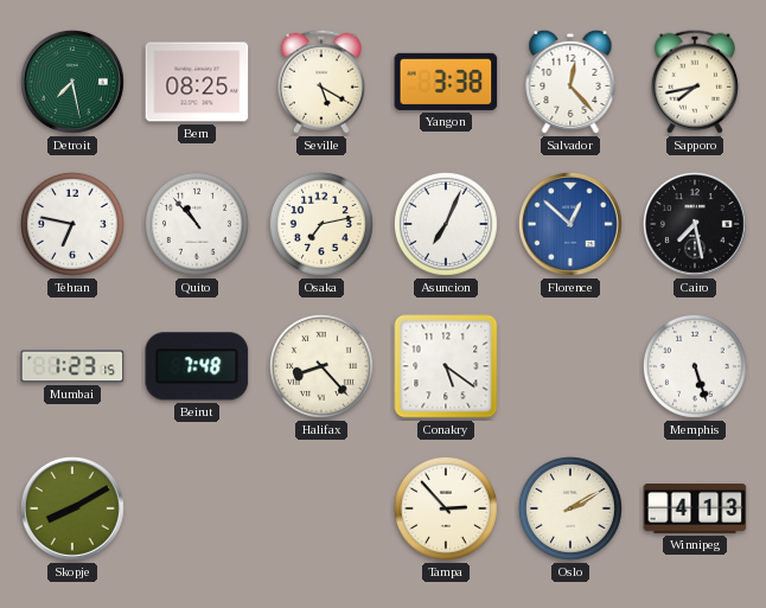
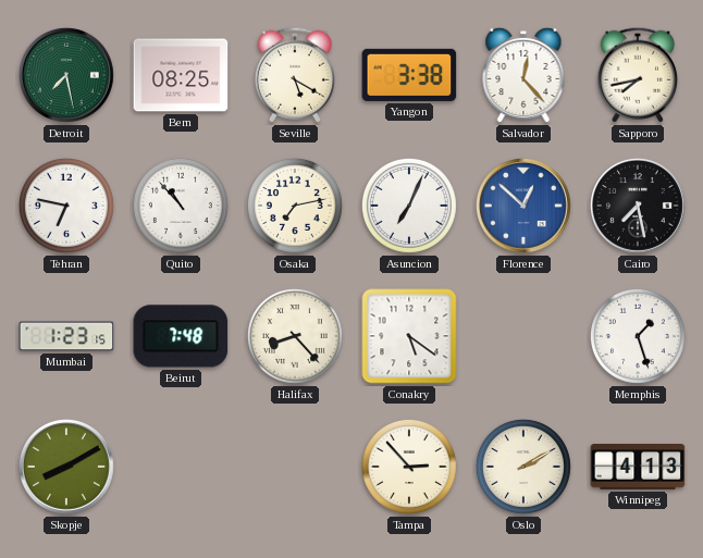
Memphis: 5:27 -> 1:27 (638, 336)
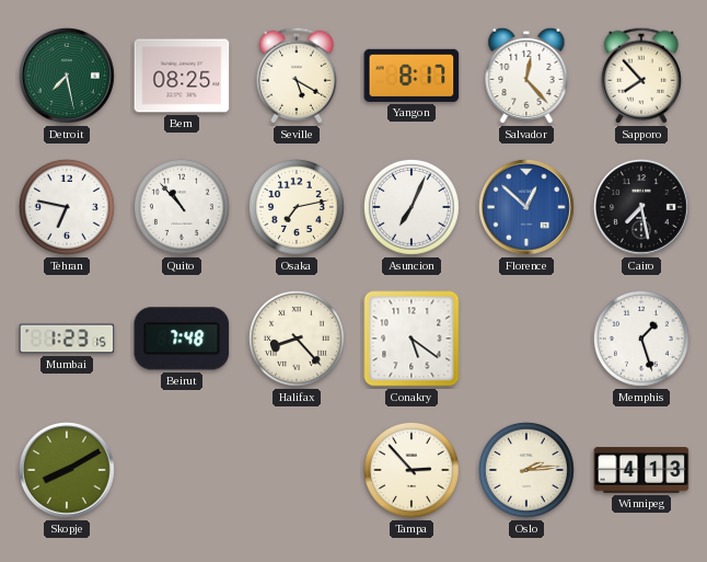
Yangon: 3:38 -> 8:17 (412, 76)
Sapporo: 7:43 -> 7:53 (641, 76)
Oslo: 2:10 -> 2:14 (526, 470)
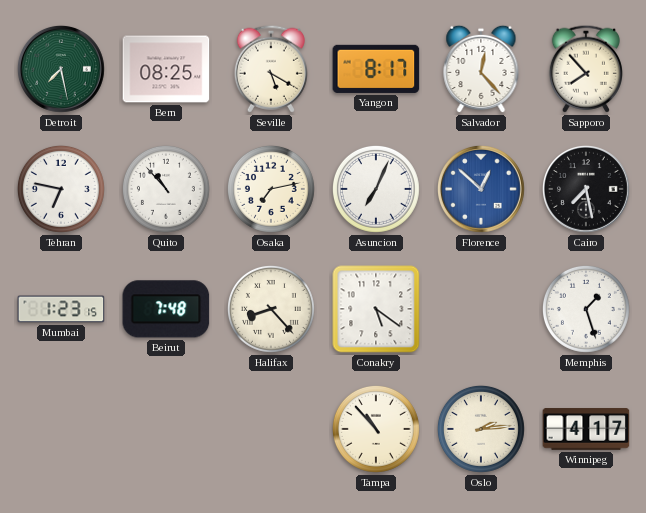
Skopje: 8:10 -> none (67, 470)
Tampa: 2:53 -> 10:53 (376, 429)
Winnipeg: 4:13 -> 4:17 (586, 429)
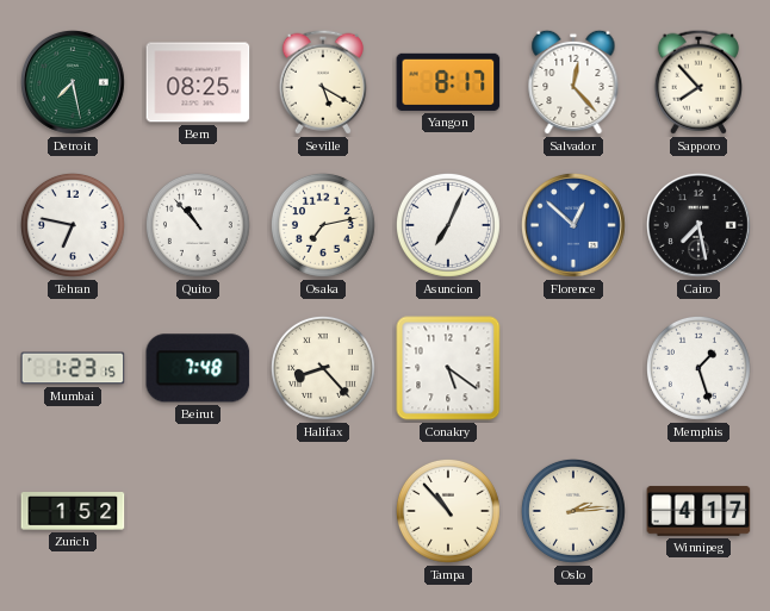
Zurich: none -> 1:52 (73, 512)
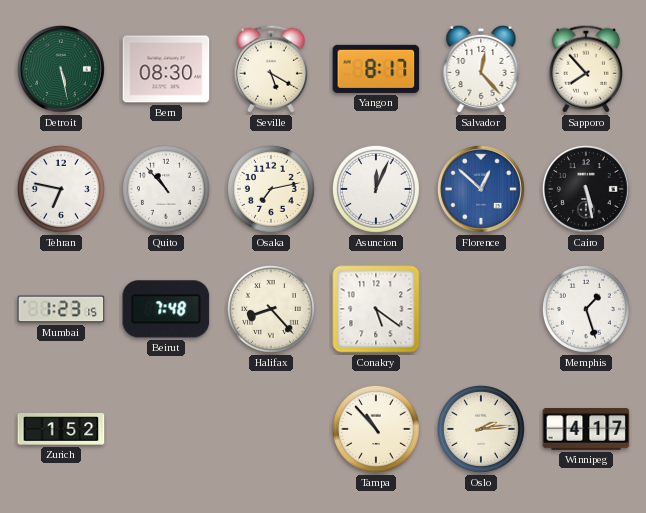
Detroit: 7:28 -> 5:28 (61, 69)
Bern: 08:25 -> 08:30 (166, 69)
Asuncion: 7:04 -> 12:04 (376, 189)
Cairo: 7:28 -> 5:28 (586, 189)
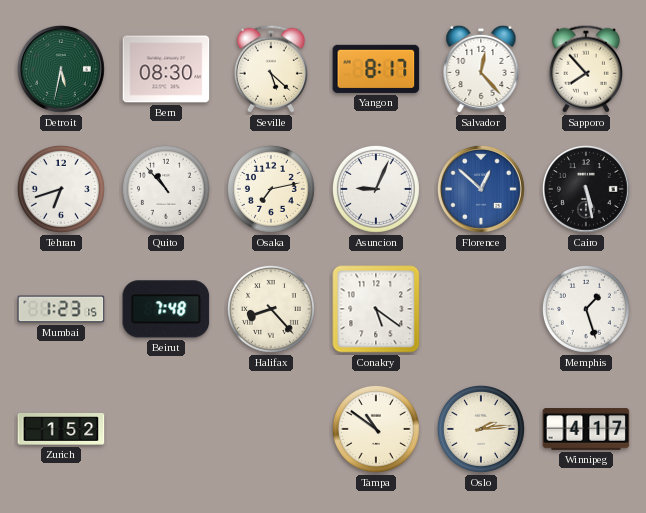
Detroit: 5:28 -> 5:32 (61, 69)
Seville: 5:20 -> 5:22 (271, 69)
Tehran: 6:47 -> 6:42 (61, 189)
Asuncion: 12:04 -> 9:04 (376, 189)
Tampa: 10:53 -> 10:51 (376, 429)
